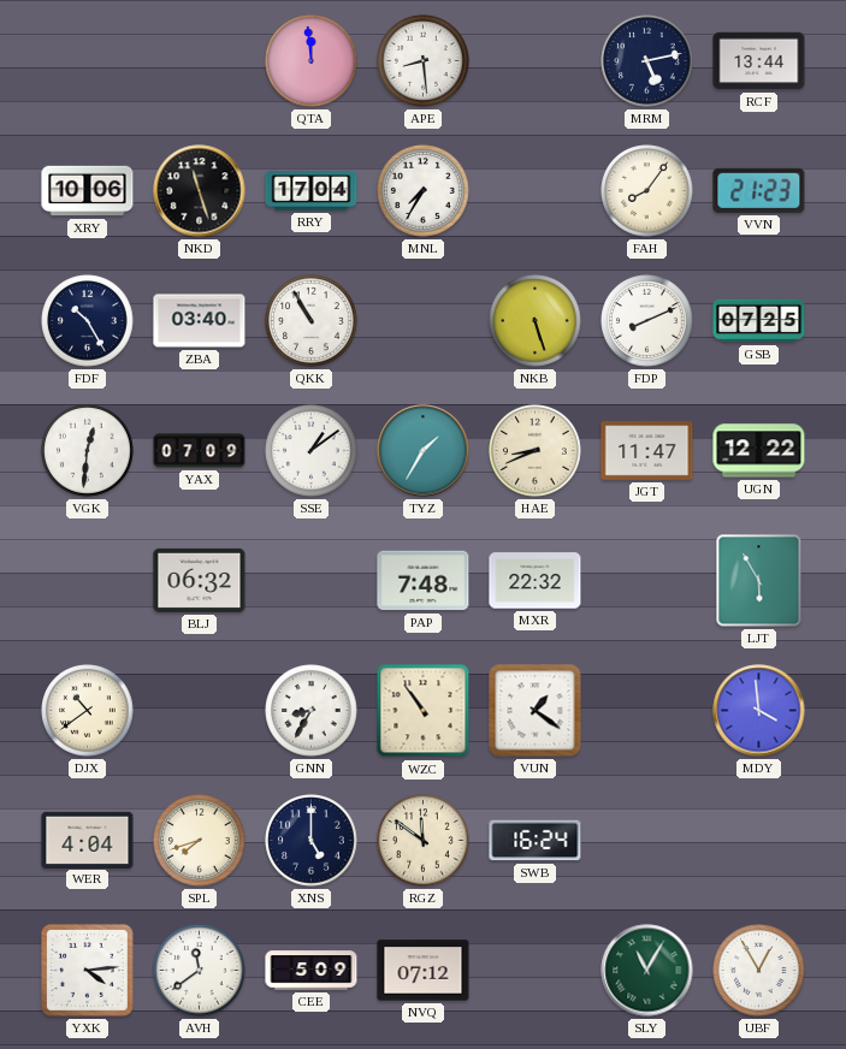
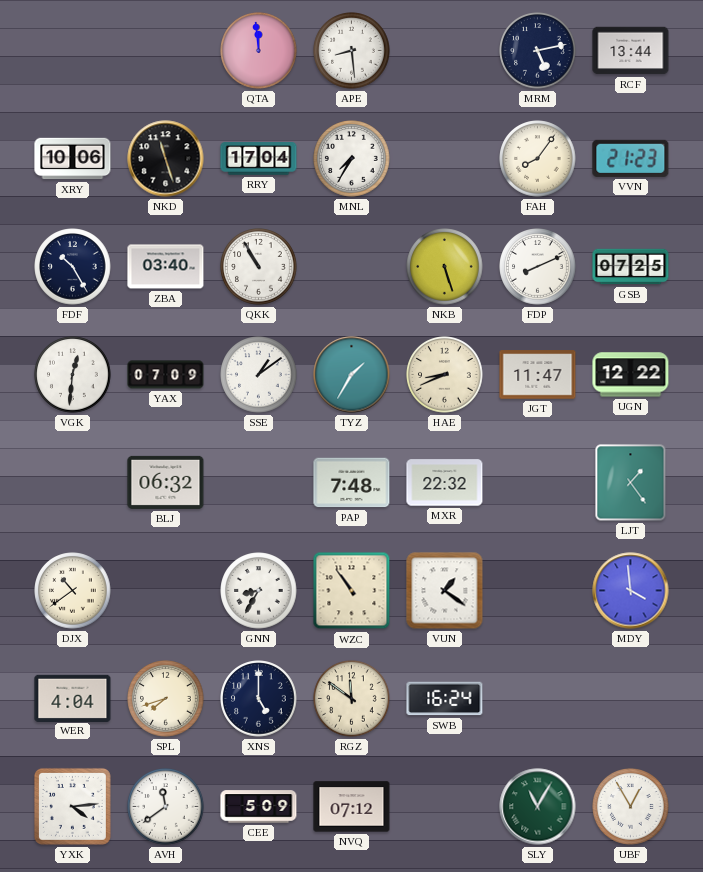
LJT: 5:55 -> 1:24 (631, 483)
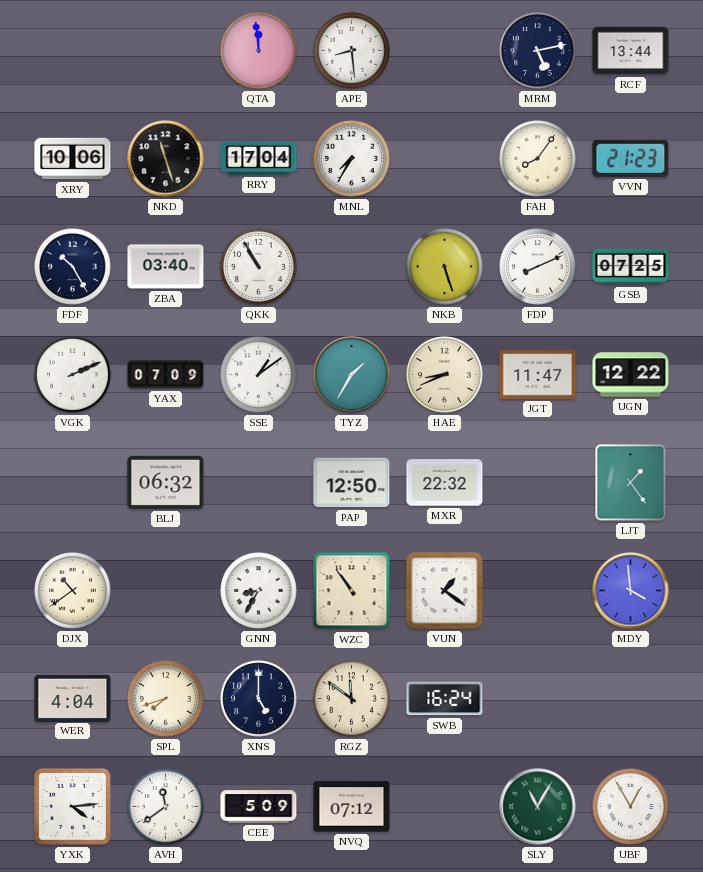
VGK: 12:31 -> 2:11 (73, 375)
PAP: 7:48 -> 12:50 (352, 483)
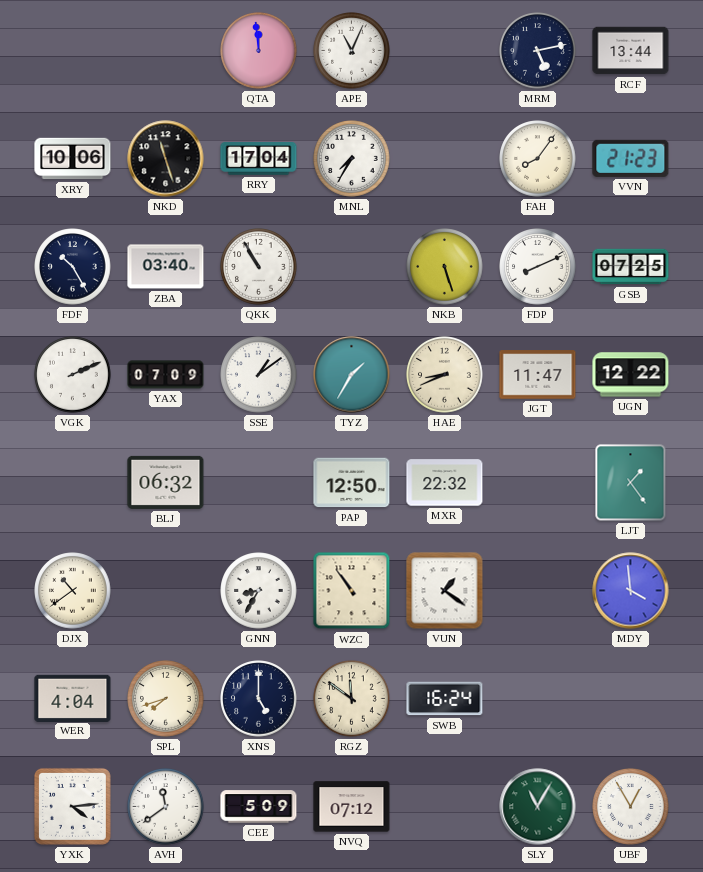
APE: 8:29 -> 11:04 (352, 51)
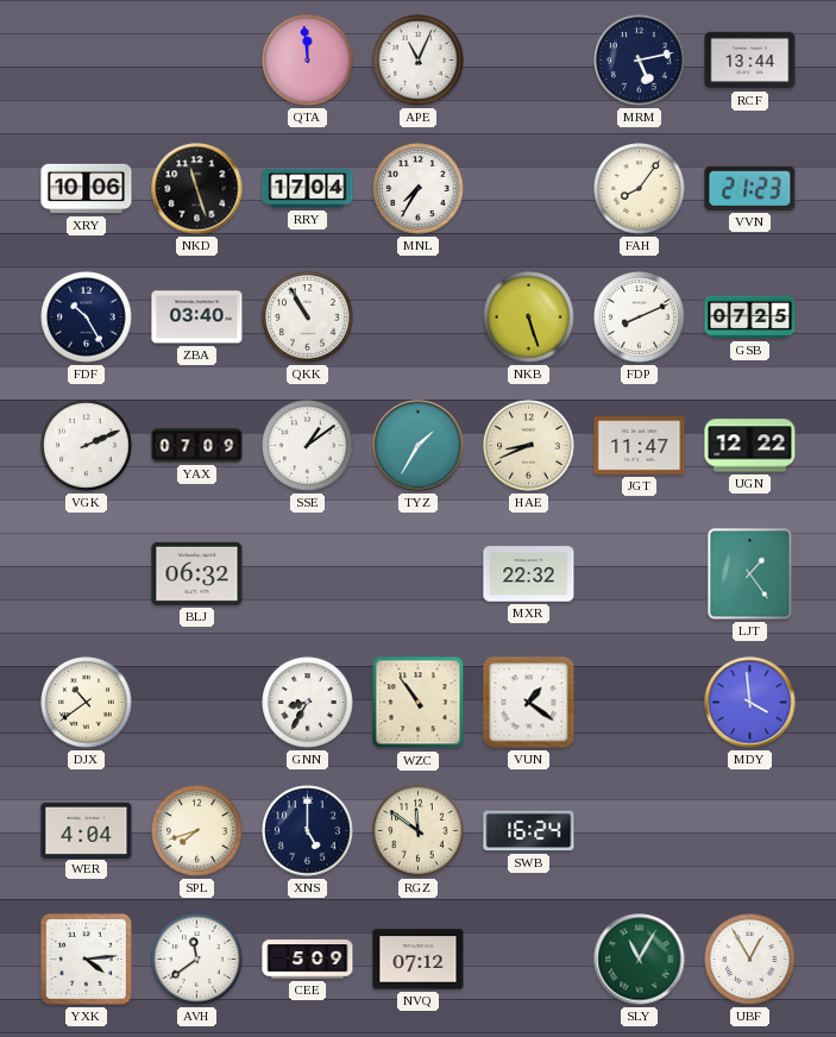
PAP: 12:50 -> none (352, 483)
